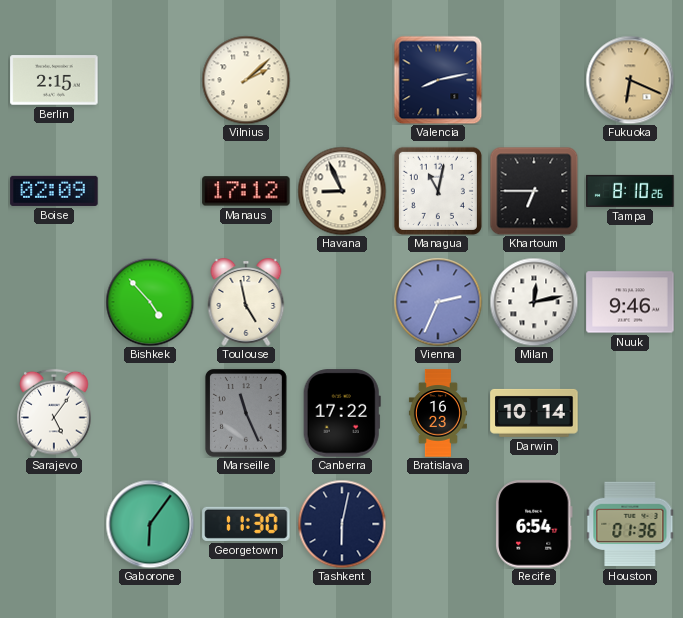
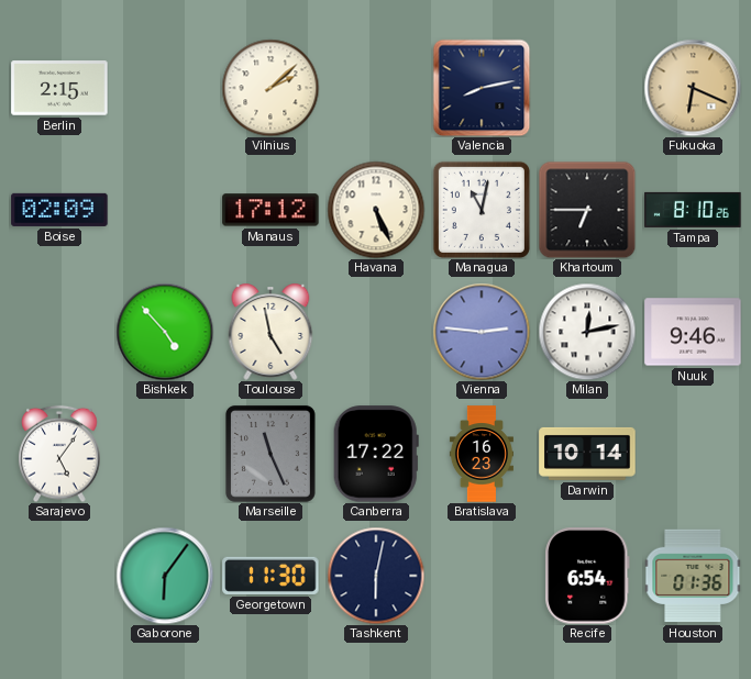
Havana: 8:56 -> 5:26 (376, 210)
Vienna: 2:34 -> 2:46 (482, 332)
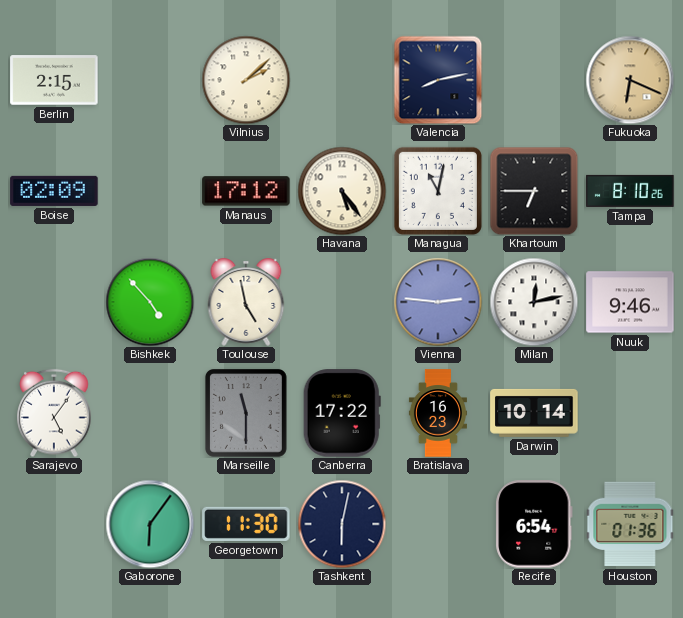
Havana: 5:26 -> 5:24 (342, 191)
Marseille: 11:26 -> 11:30 (246, 413)
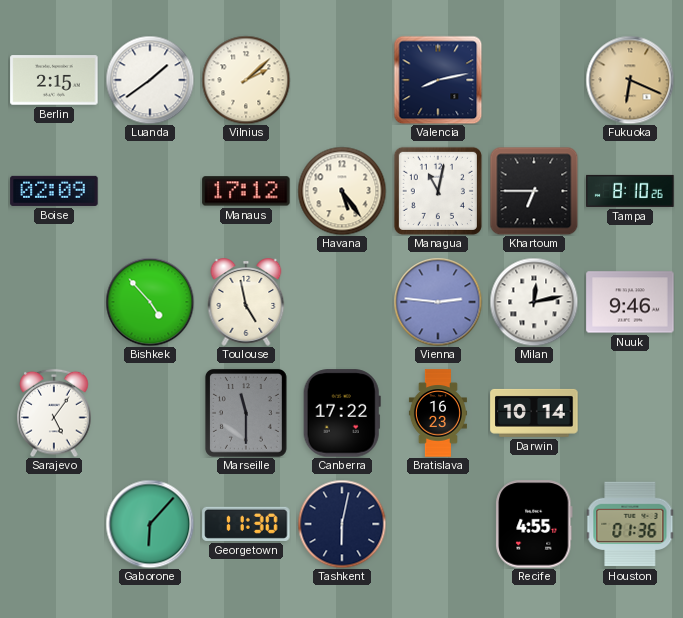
Luanda: none -> 1:39 (150, 80)
Gaborone: 6:06 -> 6:07 (150, 524)
Recife: 6:54 -> 4:55 (534, 524)
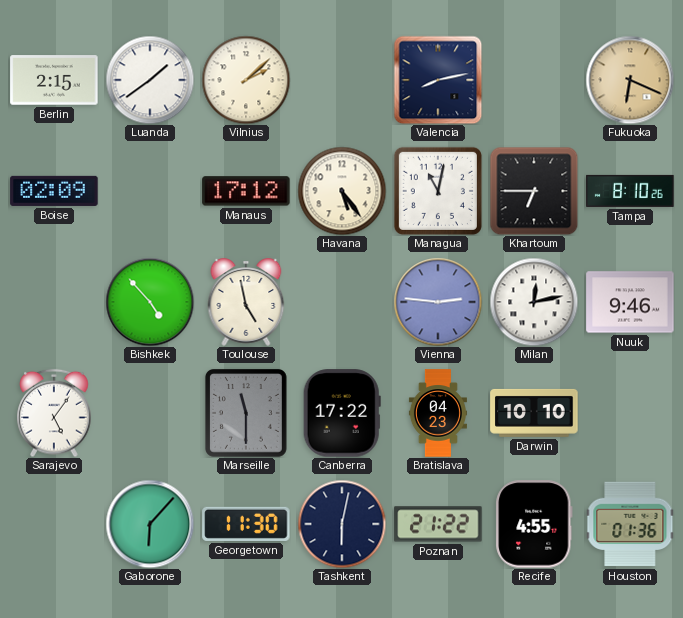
Bratislava: 16:23 -> 04:23 (438, 413)
Darwin: 10:14 -> 10:10 (534, 413)
Poznan: none -> 21:22 (438, 524)
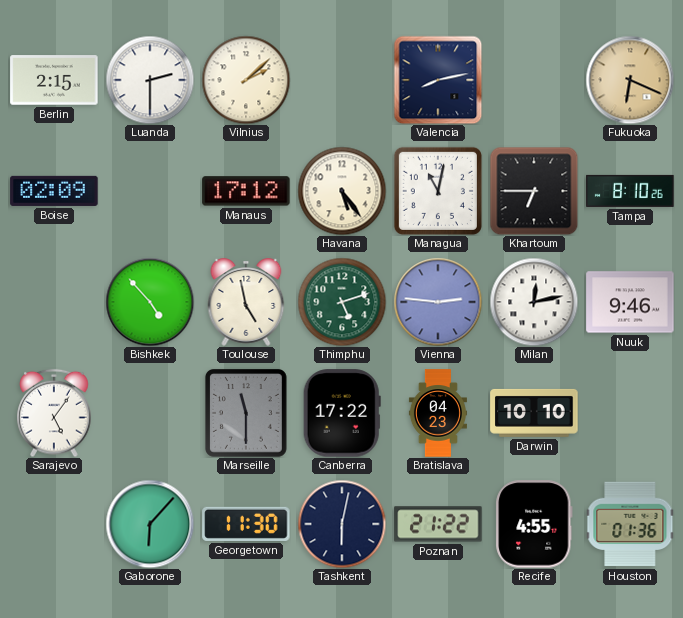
Luanda: 1:39 -> 2:30 (150, 80)
Thimphu: none -> 5:12 (342, 302)
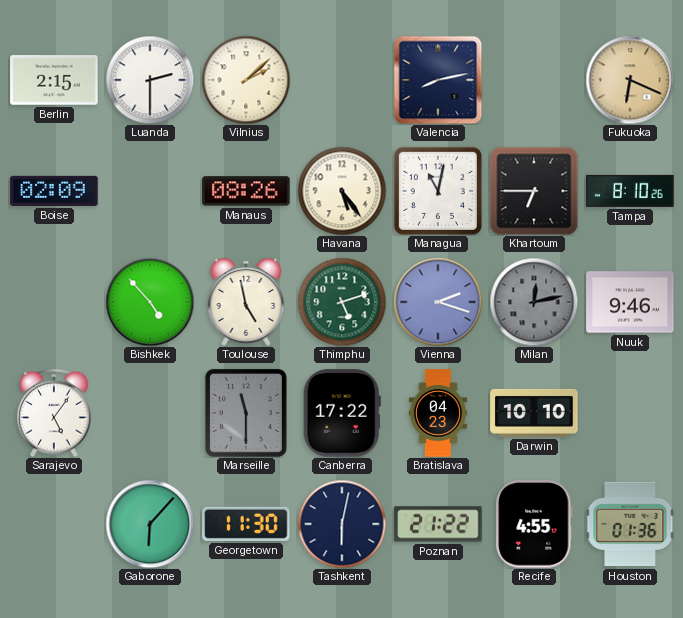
Manaus: 17:12 -> 08:26 (246, 191)
Vienna: 2:46 -> 2:18 (438, 302)
Milan dial: white -> grey (534, 302)
